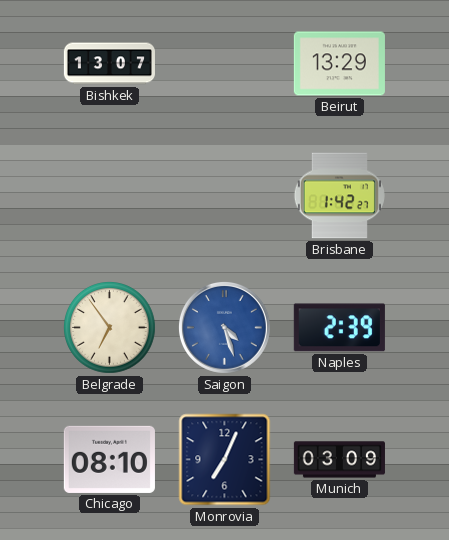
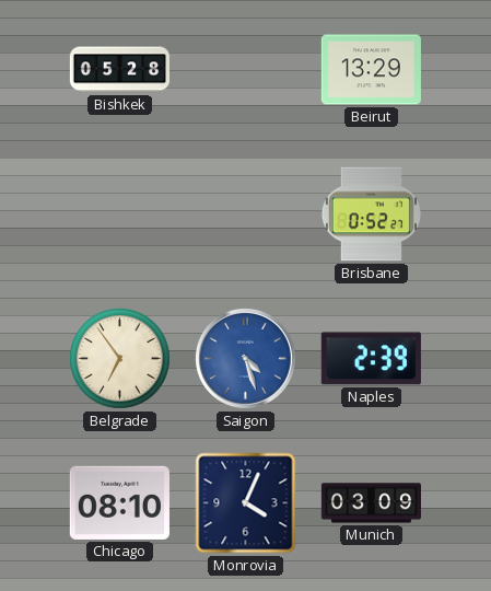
Bishkek: 13:07 -> 05:28 (119, 70)
Brisbane: 1:42 -> 0:52 (371, 215)
Monrovia: 7:04 -> 4:04 (246, 503)
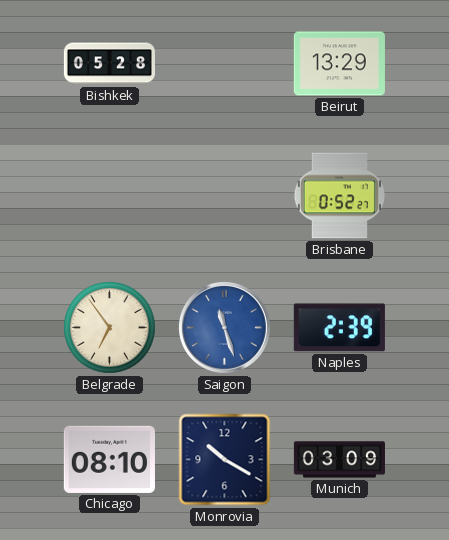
Saigon: 4:27 -> 11:27 (224, 327)
Monrovia: 4:04 -> 10:20 (225, 460)
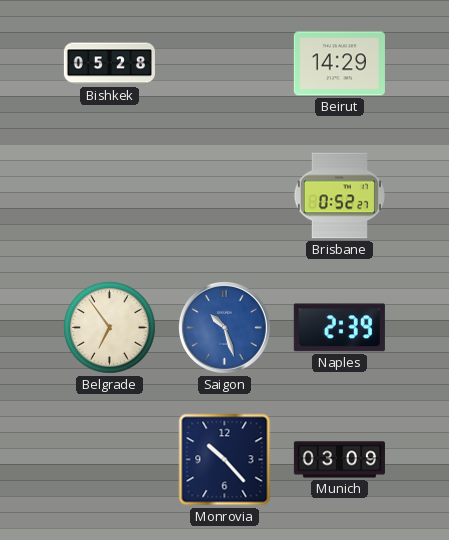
Beirut: 13:29 -> 14:29 (339, 64)
Saigon: 11:27 -> 10:27 (224, 327)
Chicago: 08:10 -> none (109, 459)
Monrovia: 10:20 -> 10:23 (225, 460)
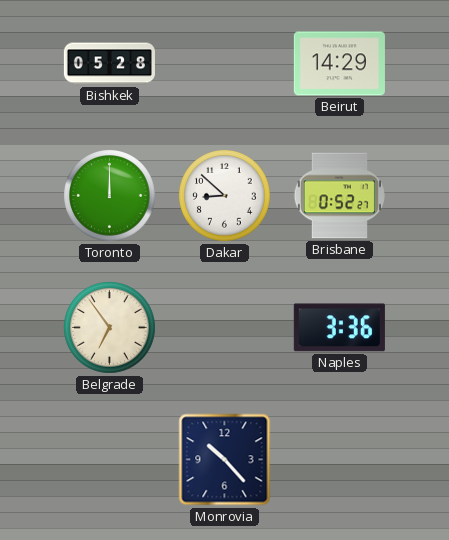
Toronto: none -> 12:00 (110, 196)
Dakar: none -> 8:52 (225, 196)
Saigon: 10:27 -> none (224, 327)
Naples: 2:39 -> 3:36 (339, 328)
Munich: 03:09 -> none (339, 460)
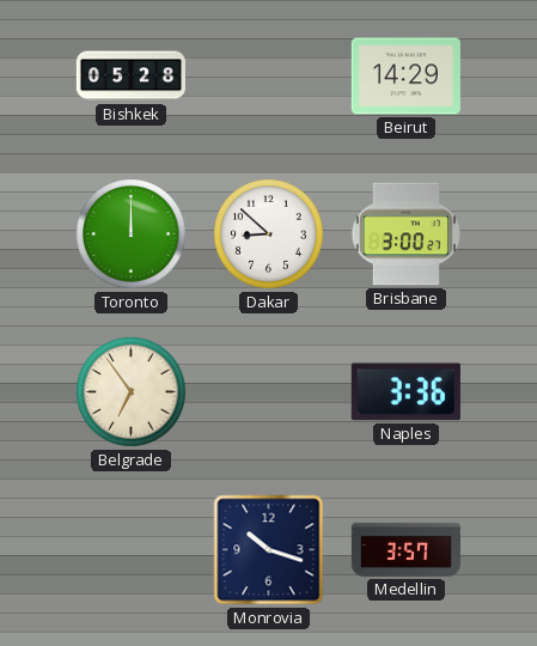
Brisbane: 0:52 -> 3:00 (405, 234)
Monrovia: 10:23 -> 10:18 (269, 550)
Medellin: none -> 3:57 (405, 549)
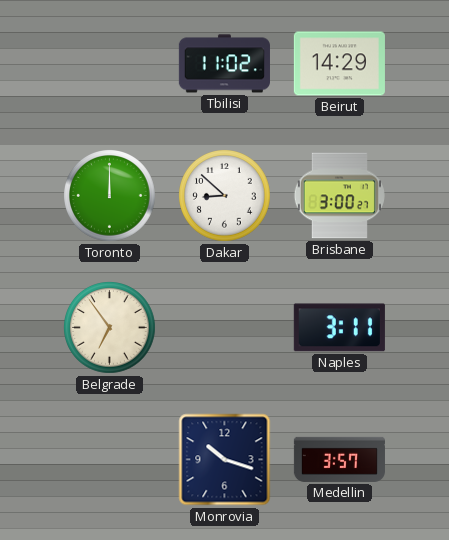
Bishkek: 05:28 -> none (130, 77)
Tbilisi: none -> 11:02 (224, 64)
Naples: 3:36 -> 3:11 (339, 328)
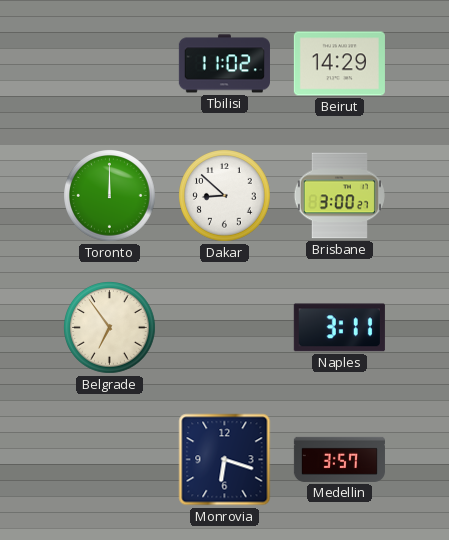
Monrovia: 10:18 -> 6:18 (225, 460)
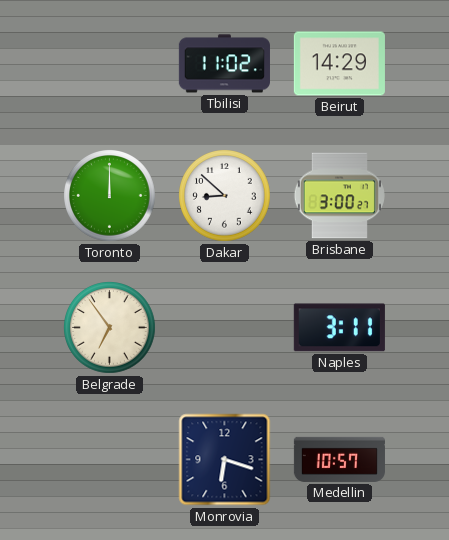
Medellin: 3:57 -> 10:57 (339, 459)
